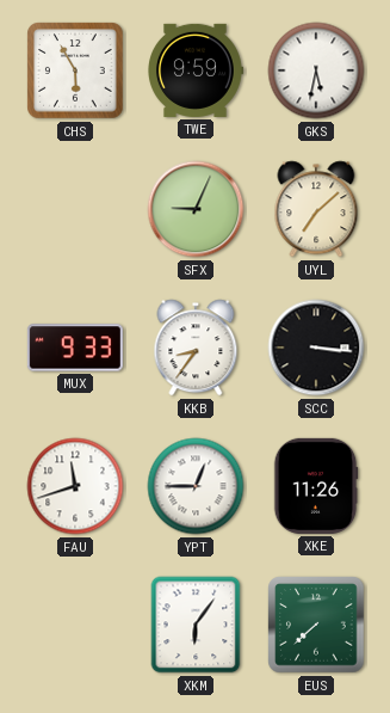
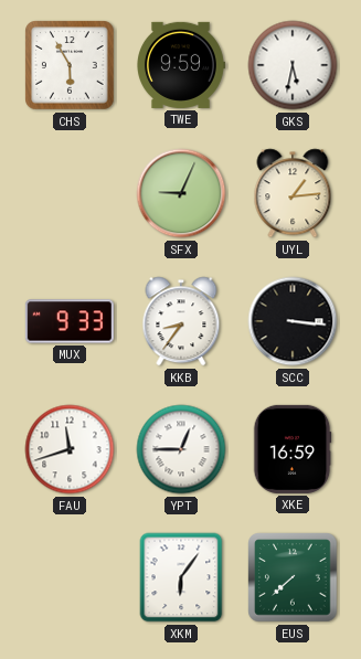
UYL: 7:08 -> 1:14 (293, 193)
XKE: 11:26 -> 16:59 (293, 449)
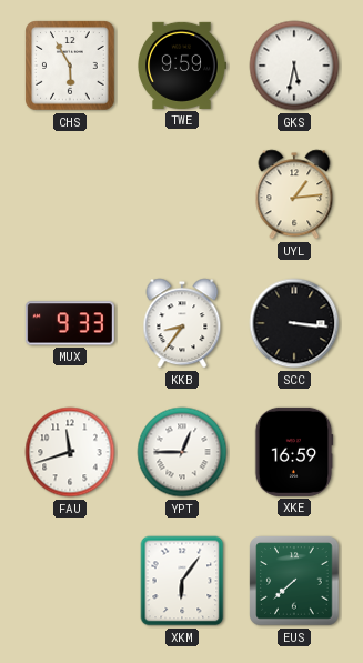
SFX: 9:04 -> none (181, 193)
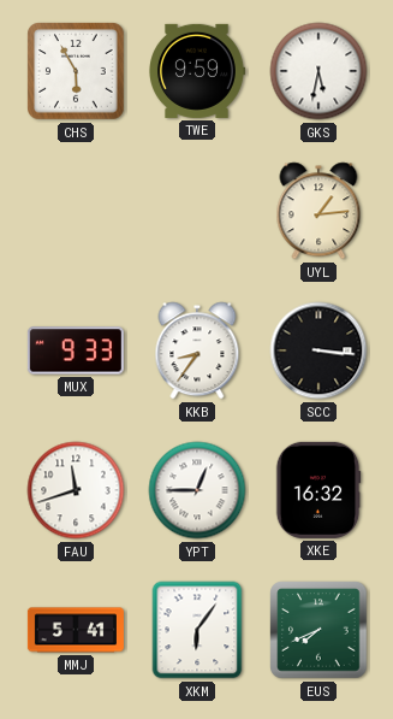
XKE: 16:59 -> 16:32 (318, 490)
MMJ: none -> 5:41 (76, 630)
EUS: 7:38 -> 7:41 (318, 630)
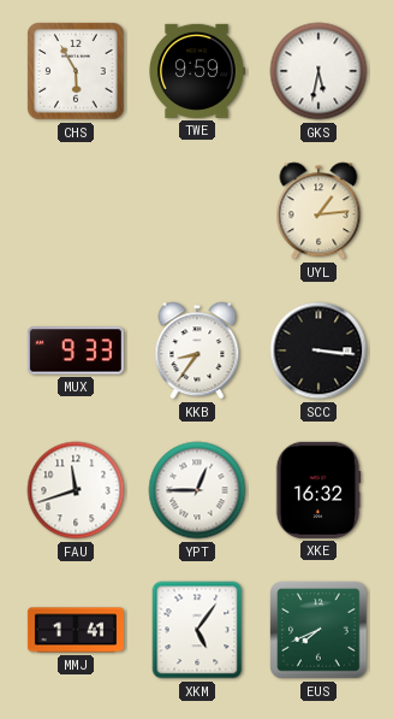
MMJ: 5:41 -> 1:41 (76, 630)
XKM: 6:06 -> 5:06 (197, 630)
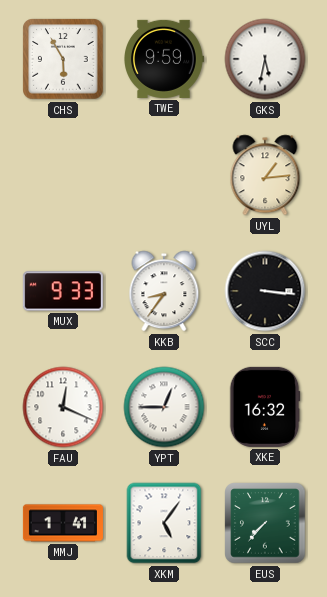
FAU: 11:42 -> 12:19 (63, 407)
EUS: 7:41 -> 7:37 (265, 523)
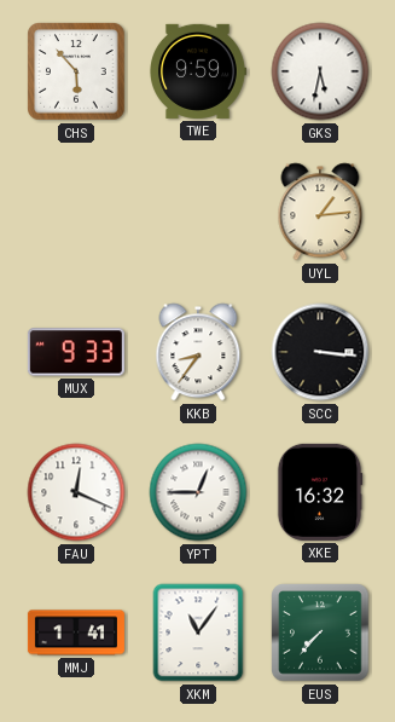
CHS: 5:55 -> 5:53 (76, 71)
XKM: 5:06 -> 11:06 (198, 633)
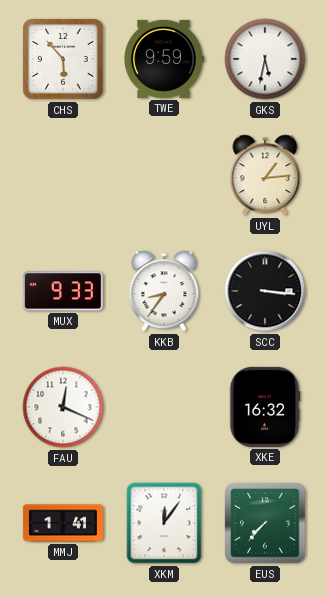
YPT: 12:45 -> none (198, 492)
XKM: 11:06 -> 12:06 (164, 523)
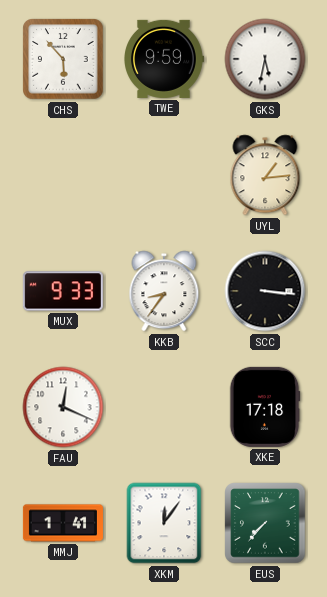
XKE: 16:32 -> 17:18 (265, 407)
